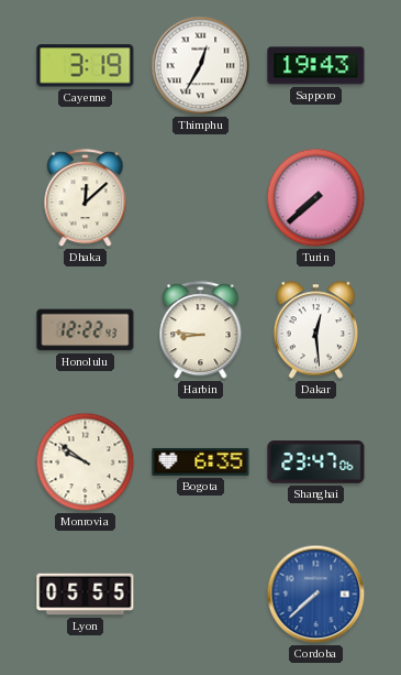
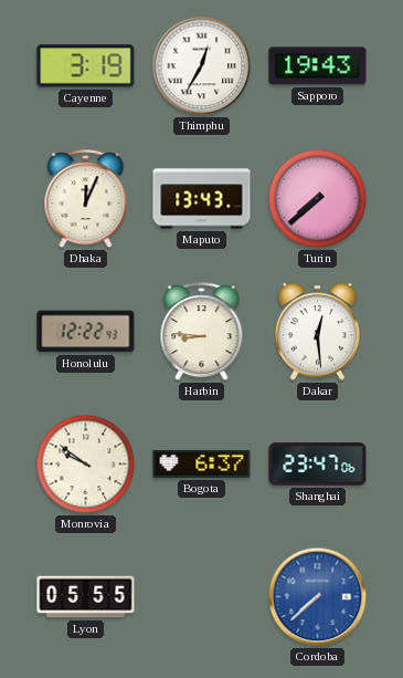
Dhaka: 12:08 -> 12:04 (86, 199)
Maputo: none -> 13:43 (202, 199)
Bogota: 6:35 -> 6:37 (202, 463)
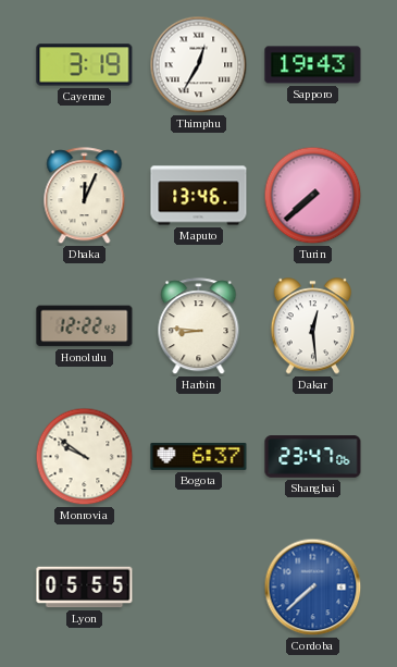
Maputo: 13:43 -> 13:46 (199, 196)
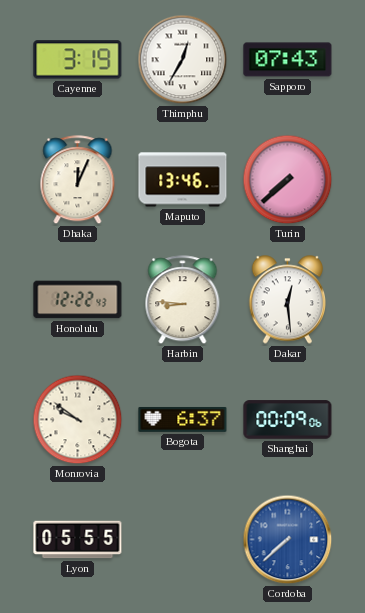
Sapporo: 19:43 -> 07:43 (288, 60)
Shanghai: 23:47 -> 00:09 (288, 420)
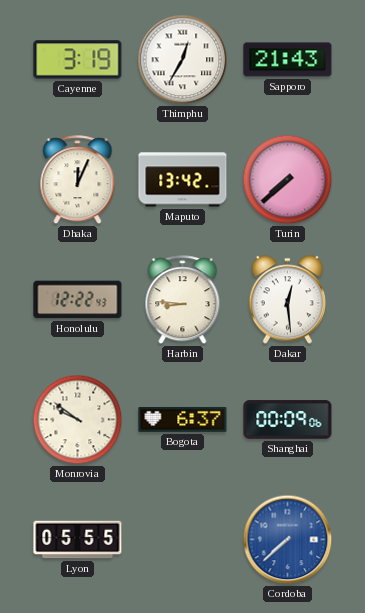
Sapporo: 07:43 -> 21:43 (288, 60)
Maputo: 13:46 -> 13:42 (183, 180)
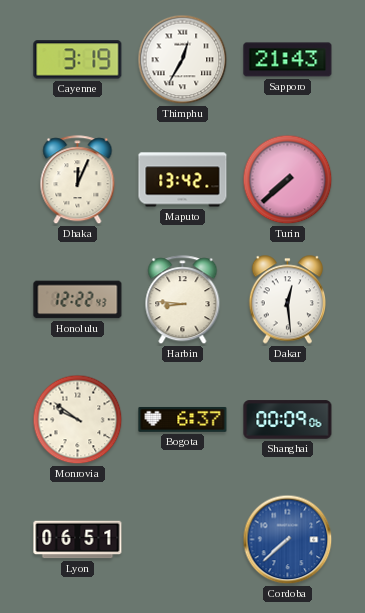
Lyon: 05:55 -> 06:51 (78, 540)
